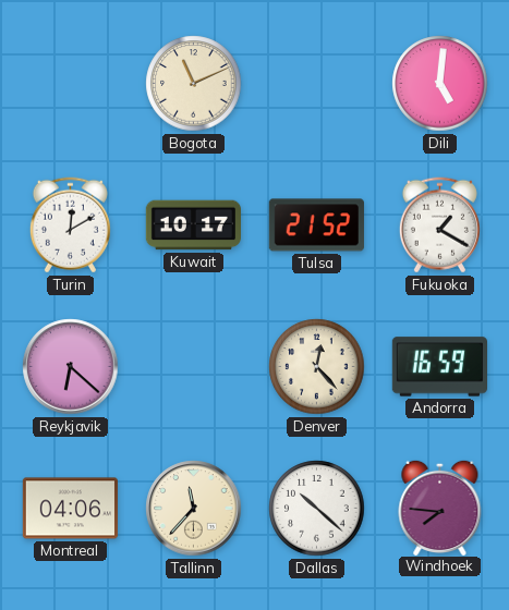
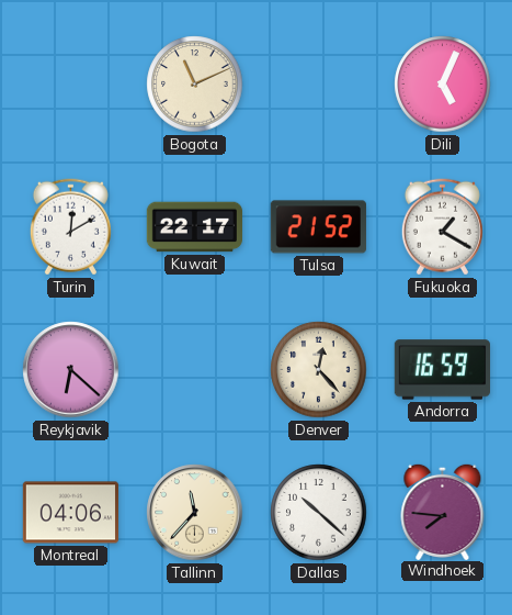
Dili: 5:01 -> 5:04 (443, 85)
Kuwait: 10:17 -> 22:17 (194, 227)
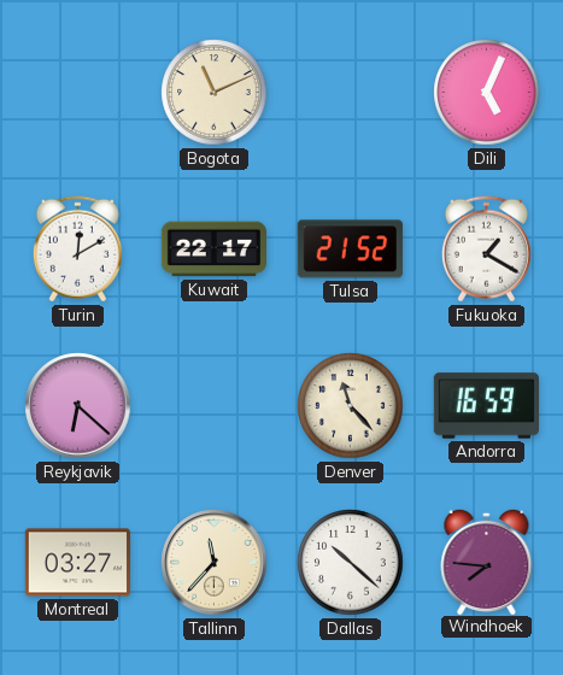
Denver: 12:23 -> 11:23 (351, 406)
Montreal: 04:06 -> 03:27 (77, 563)
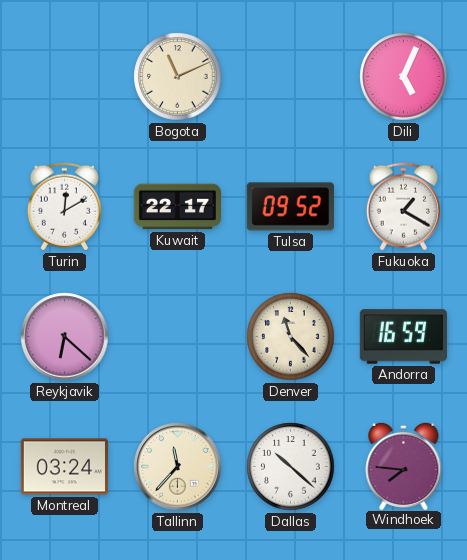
Tulsa: 21:52 -> 09:52 (290, 207)
Montreal: 03:27 -> 03:24 (64, 467)
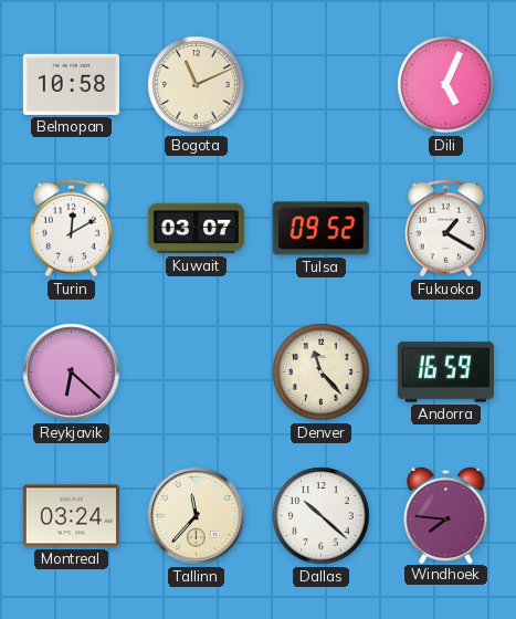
Belmopan: none -> 10:58 (71, 84)
Kuwait: 22:17 -> 03:07 (196, 229)
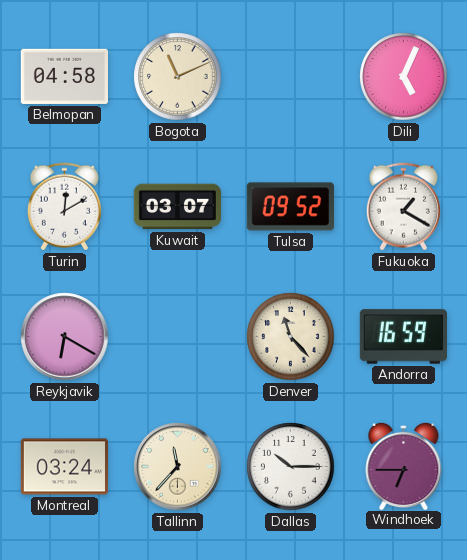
Belmopan: 10:58 -> 04:58 (64, 76)
Reykjavik: 6:22 -> 6:20 (65, 337)
Dallas: 10:22 -> 10:15 (291, 467)
Windhoek: 7:46 -> 6:45 (404, 465)
